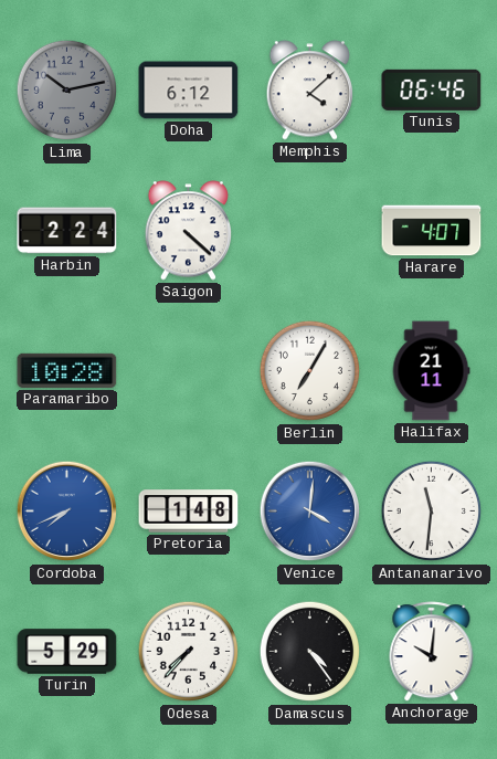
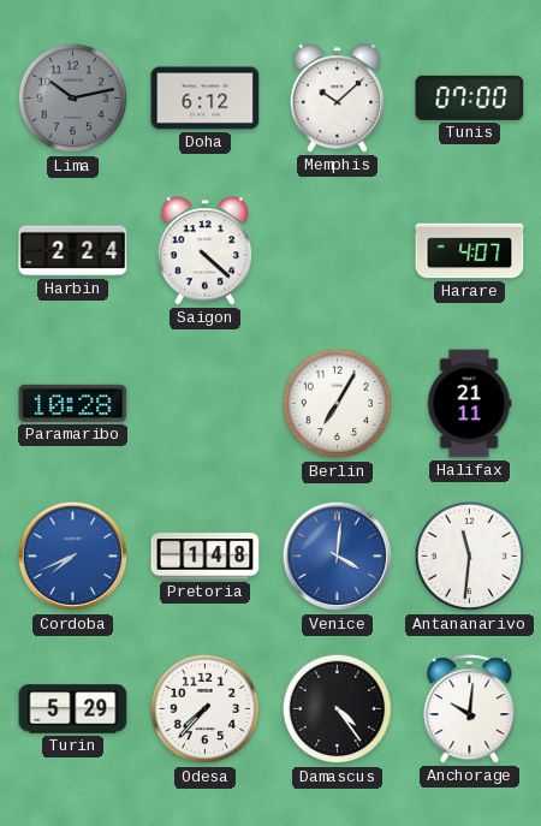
Memphis: 4:08 -> 10:08 (338, 99)
Tunis: 06:46 -> 07:00 (470, 97)
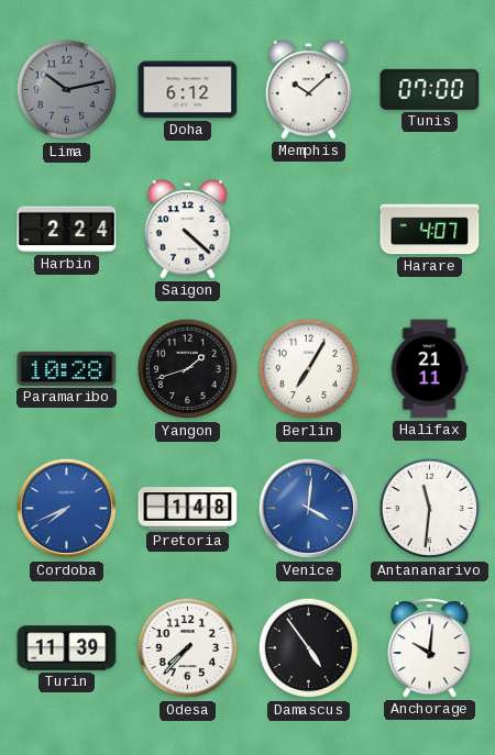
Yangon: none -> 1:42 (188, 369)
Turin: 5:29 -> 11:39 (67, 648)
Damascus: 4:24 -> 4:54 (309, 648)
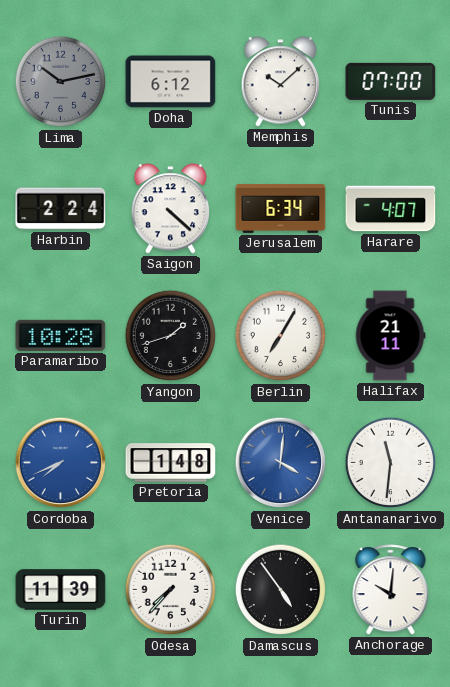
Jerusalem: none -> 6:34 (281, 208)
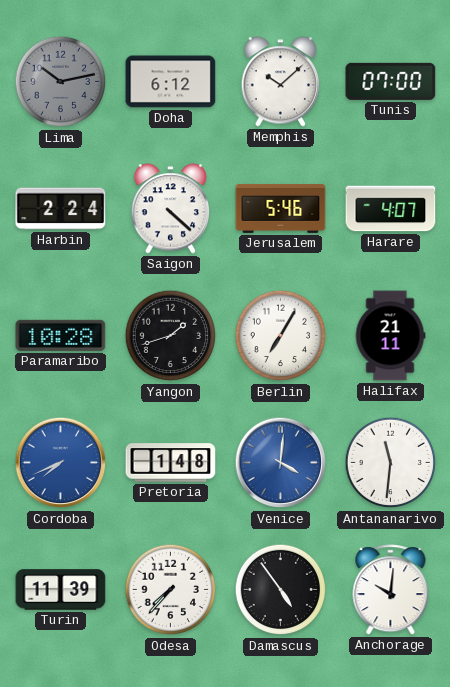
Jerusalem: 6:34 -> 5:46 (281, 208)
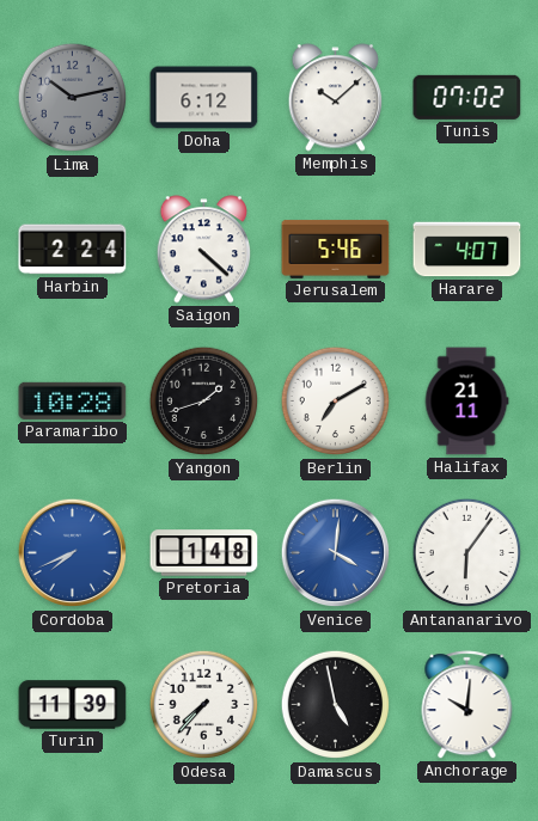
Tunis: 07:00 -> 07:02 (467, 97)
Berlin: 7:05 -> 7:10 (336, 402)
Antananarivo: 11:31 -> 6:06 (467, 553)
Damascus: 4:54 -> 4:58 (336, 705)
